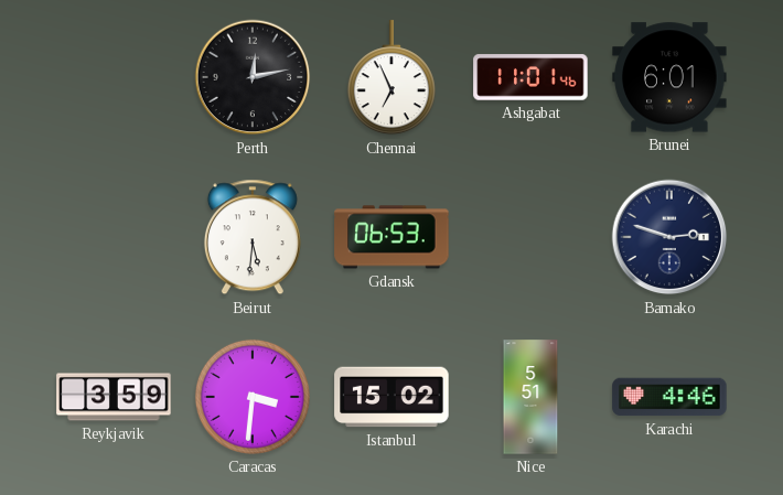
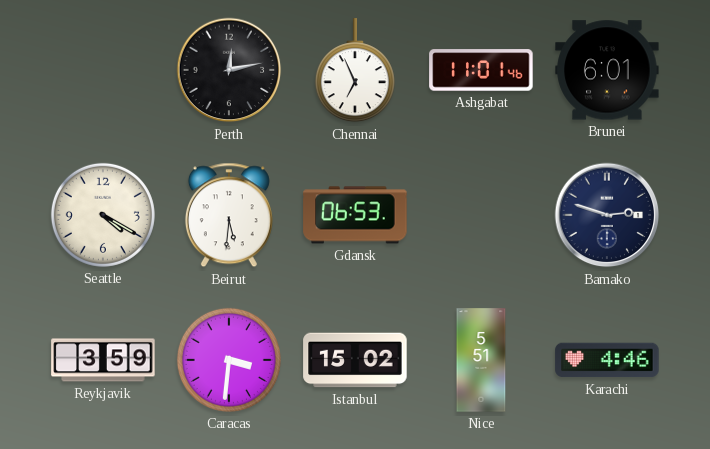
Seattle: none -> 4:20 (103, 215)
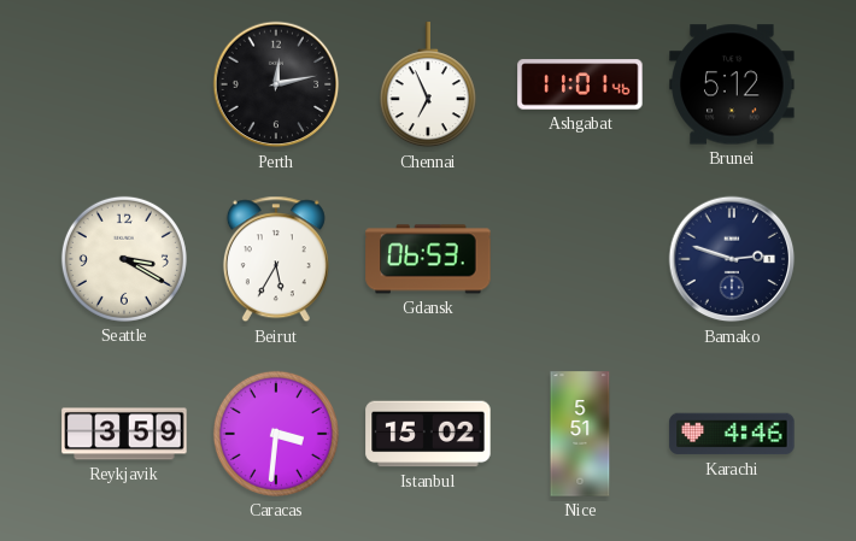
Brunei: 6:01 -> 5:12 (732, 84)
Seattle: 4:20 -> 3:20 (124, 259)
Beirut: 5:31 -> 5:35 (276, 259)
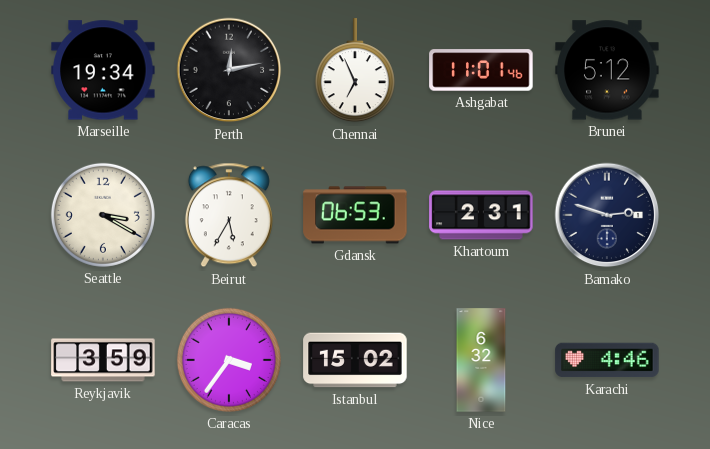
Marseille: none -> 19:34 (103, 70)
Khartoum: none -> 2:31 (481, 215)
Caracas: 3:31 -> 3:36 (229, 360)
Nice: 5:51 -> 6:32 (481, 360)
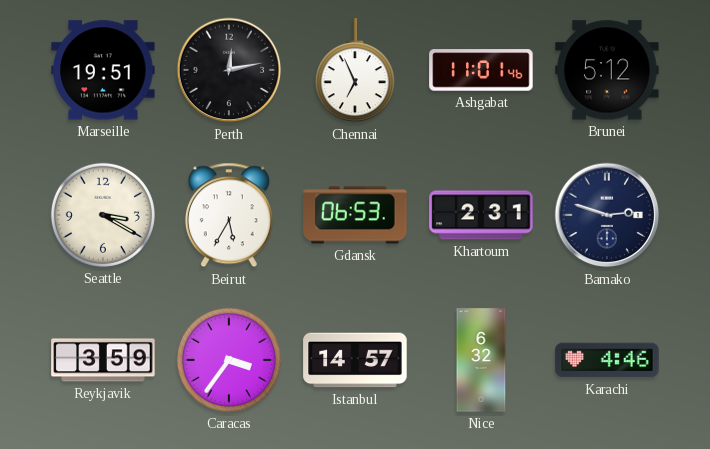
Marseille: 19:34 -> 19:51 (103, 70)
Istanbul: 15:02 -> 14:57 (355, 360)
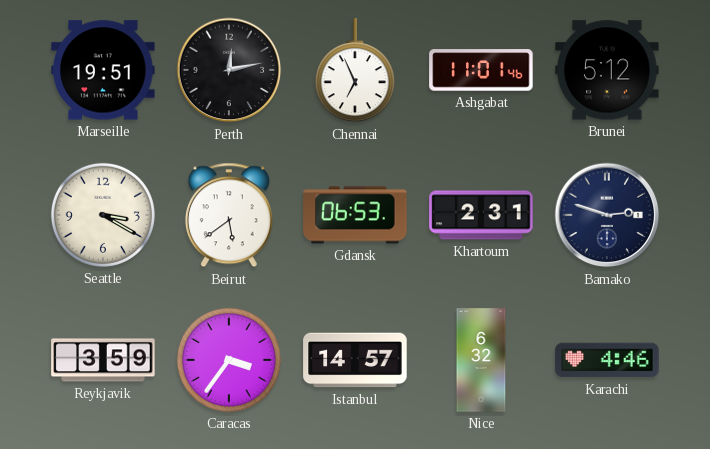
Beirut: 5:35 -> 5:39 (229, 215)
